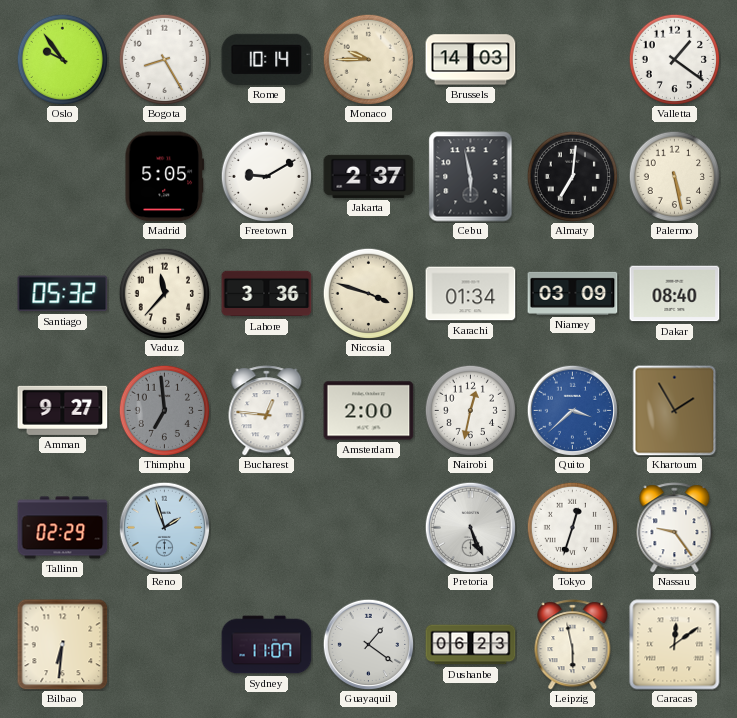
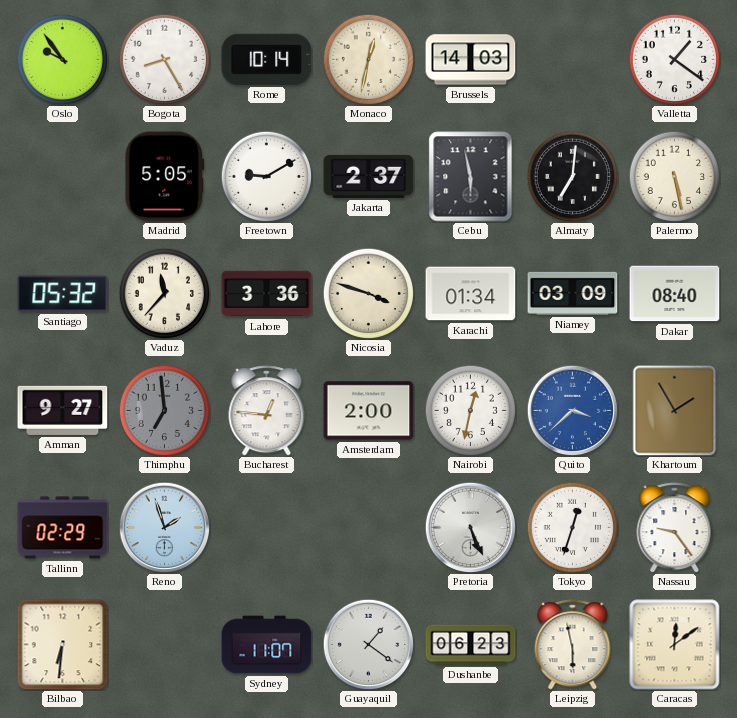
Monaco: 9:45 -> 12:32 (368, 59)
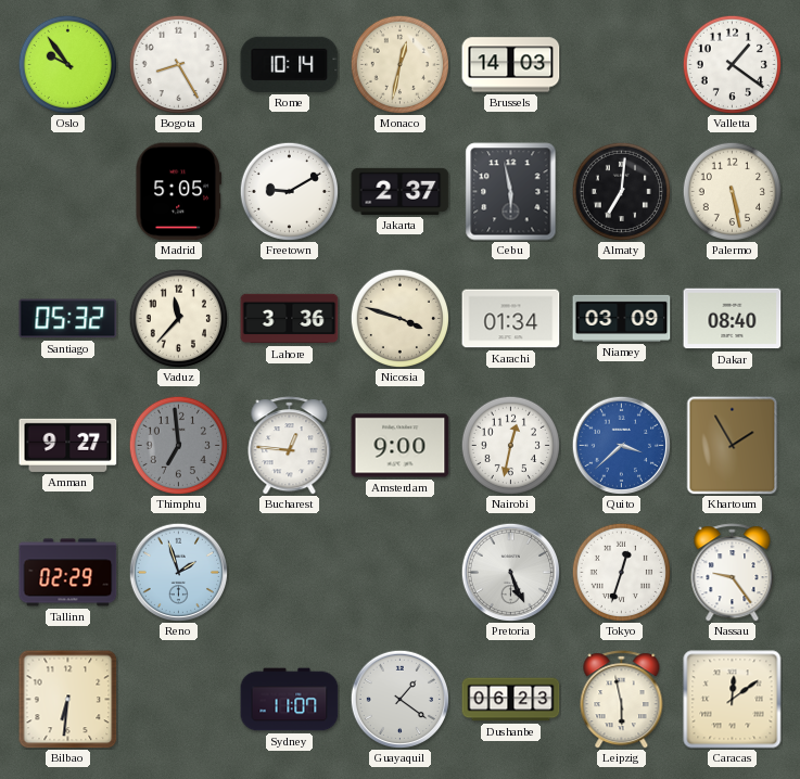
Amsterdam: 2:00 -> 9:00 (401, 446)
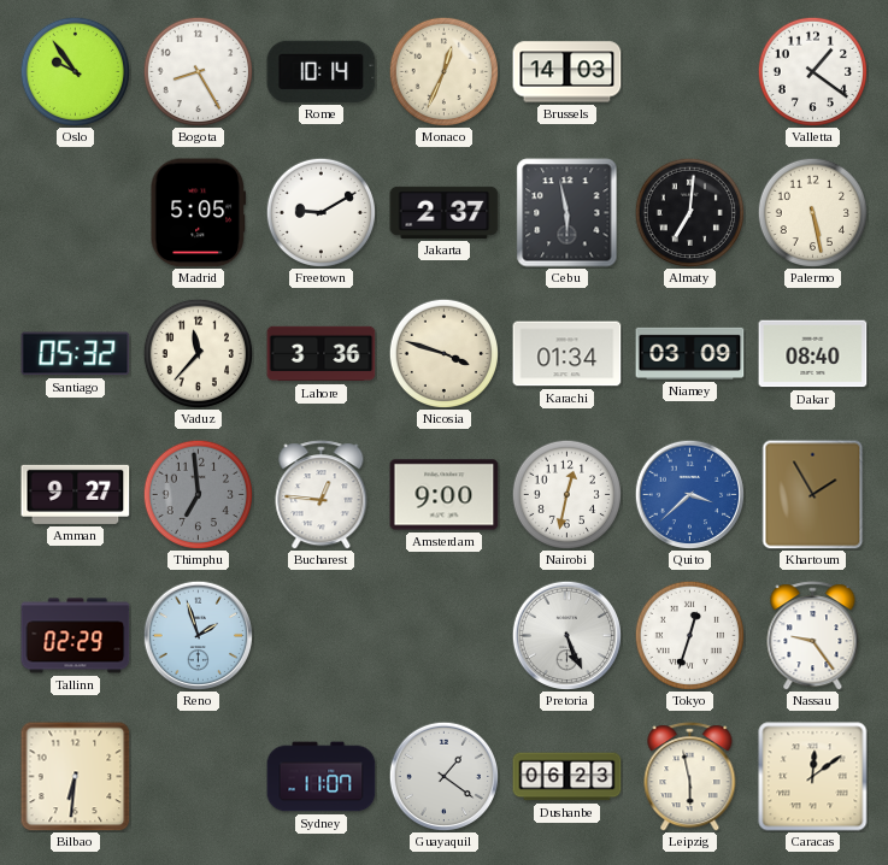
Monaco: 12:32 -> 12:34 (443, 71)
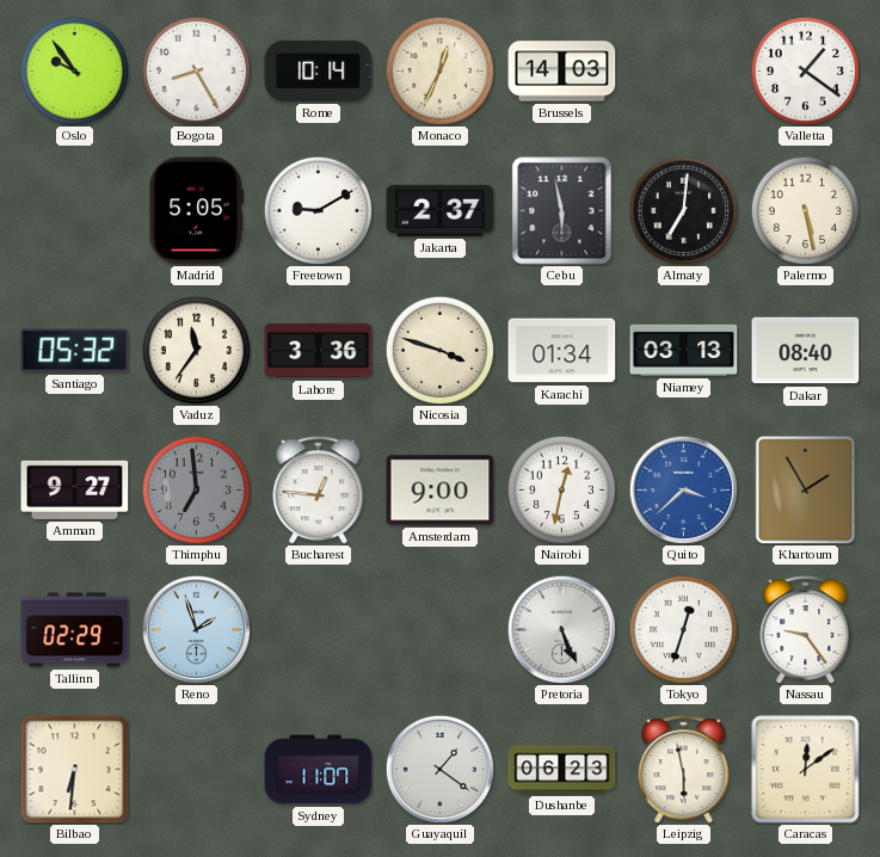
Vaduz: 11:37 -> 11:36 (196, 350)
Niamey: 03:09 -> 03:13 (684, 350)
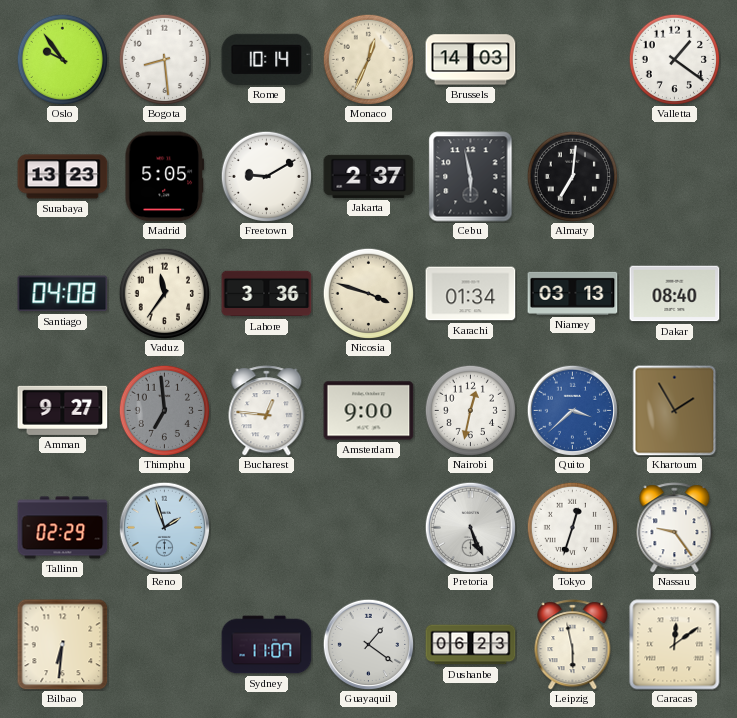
Bogota: 8:25 -> 8:29 (164, 59)
Surabaya: none -> 13:23 (63, 177)
Palermo: 5:28 -> none (805, 210)
Santiago: 05:32 -> 04:08 (63, 294)
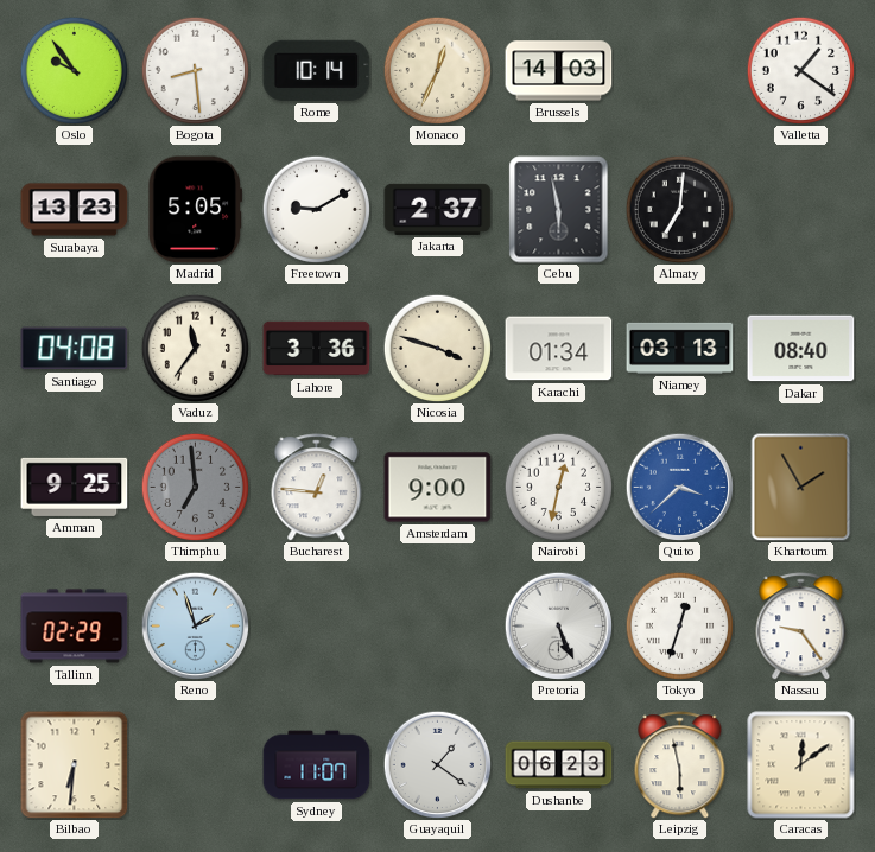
Amman: 9:27 -> 9:25 (75, 487)
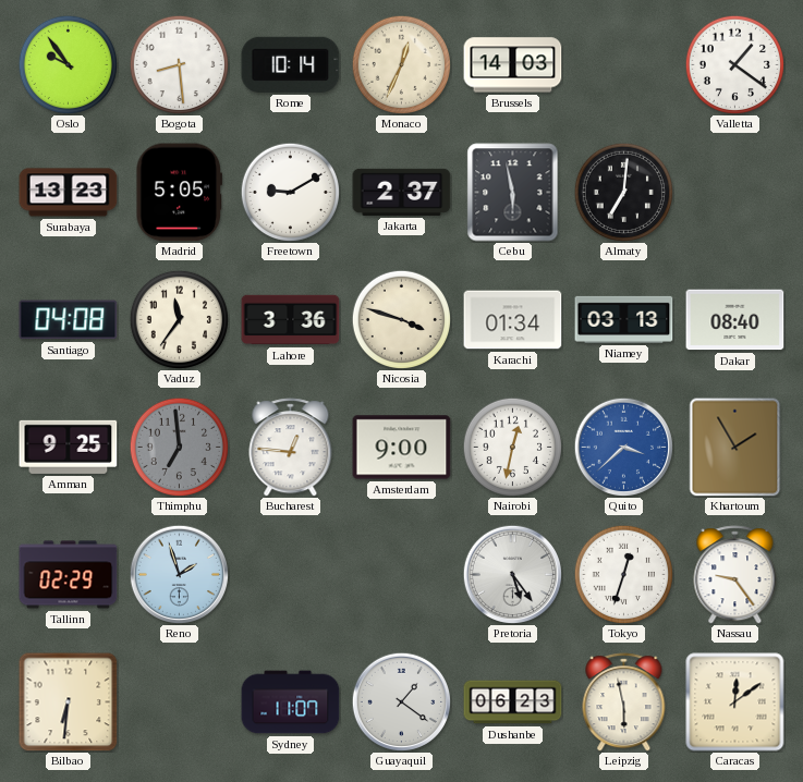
Pretoria: 5:26 -> 5:24 (512, 574)
